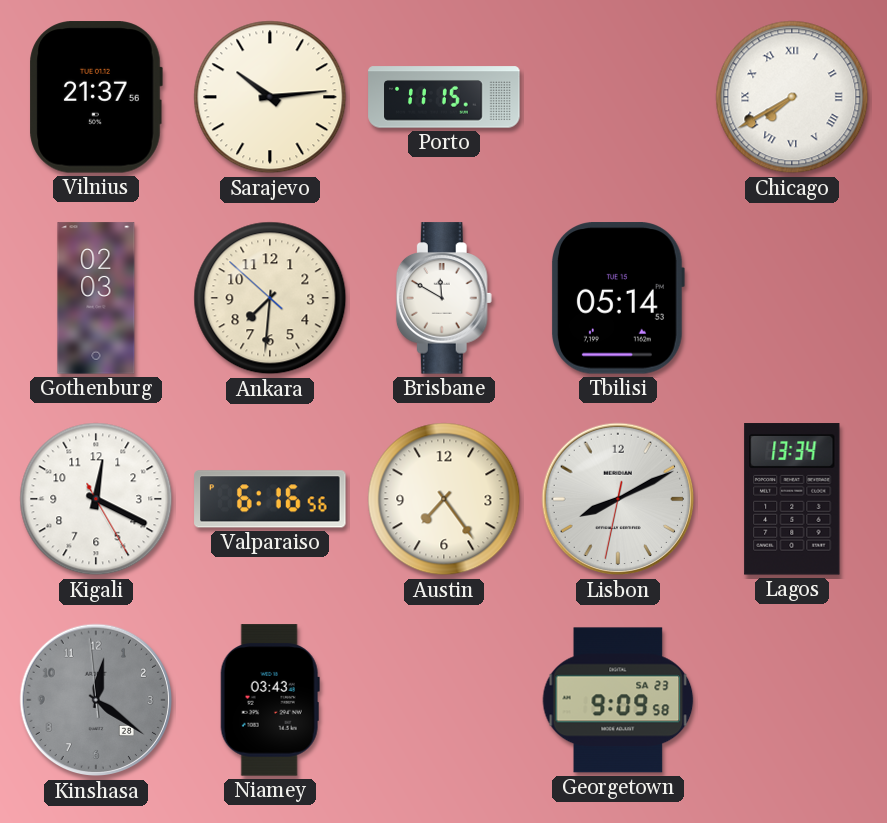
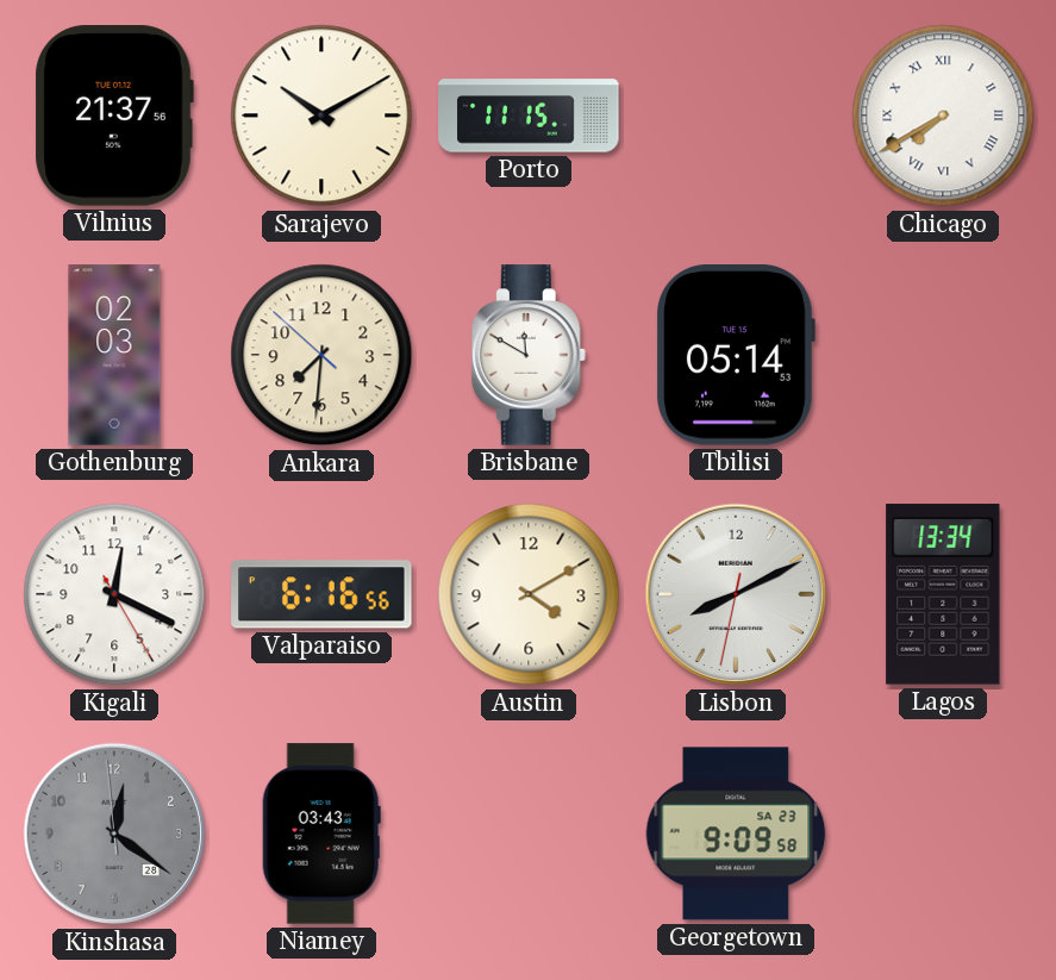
Sarajevo: 10:14 -> 10:10 (321, 116)
Austin: 7:24 -> 4:10 (529, 594)
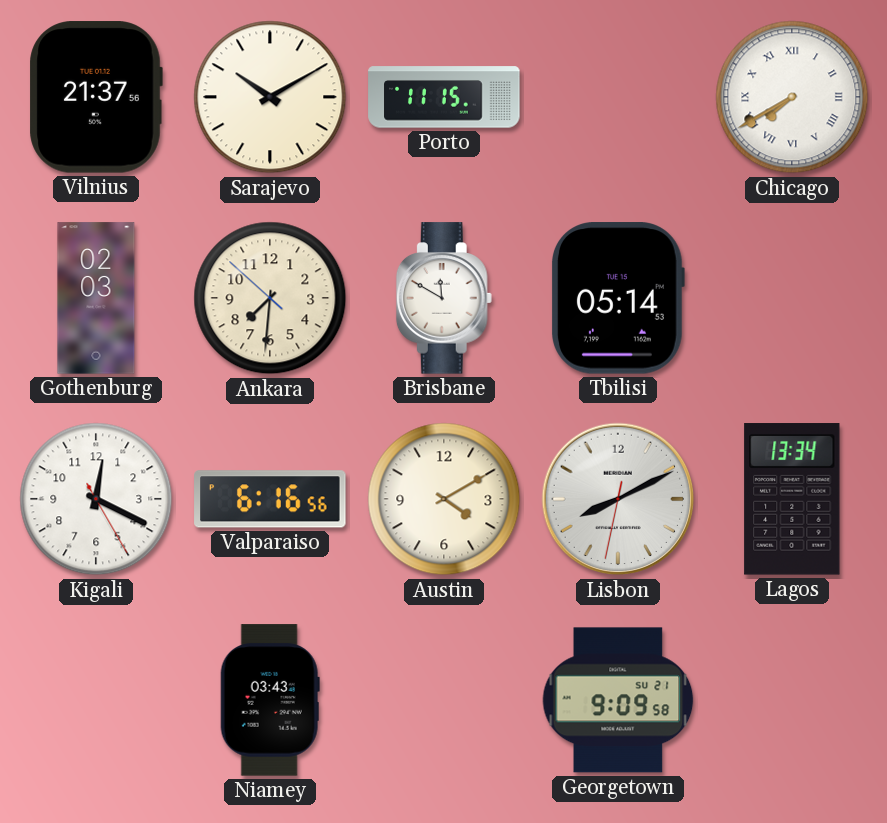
Kinshasa: 12:20 -> none (114, 834)
Georgetown date: SA 23 -> SU 21 (618, 700)
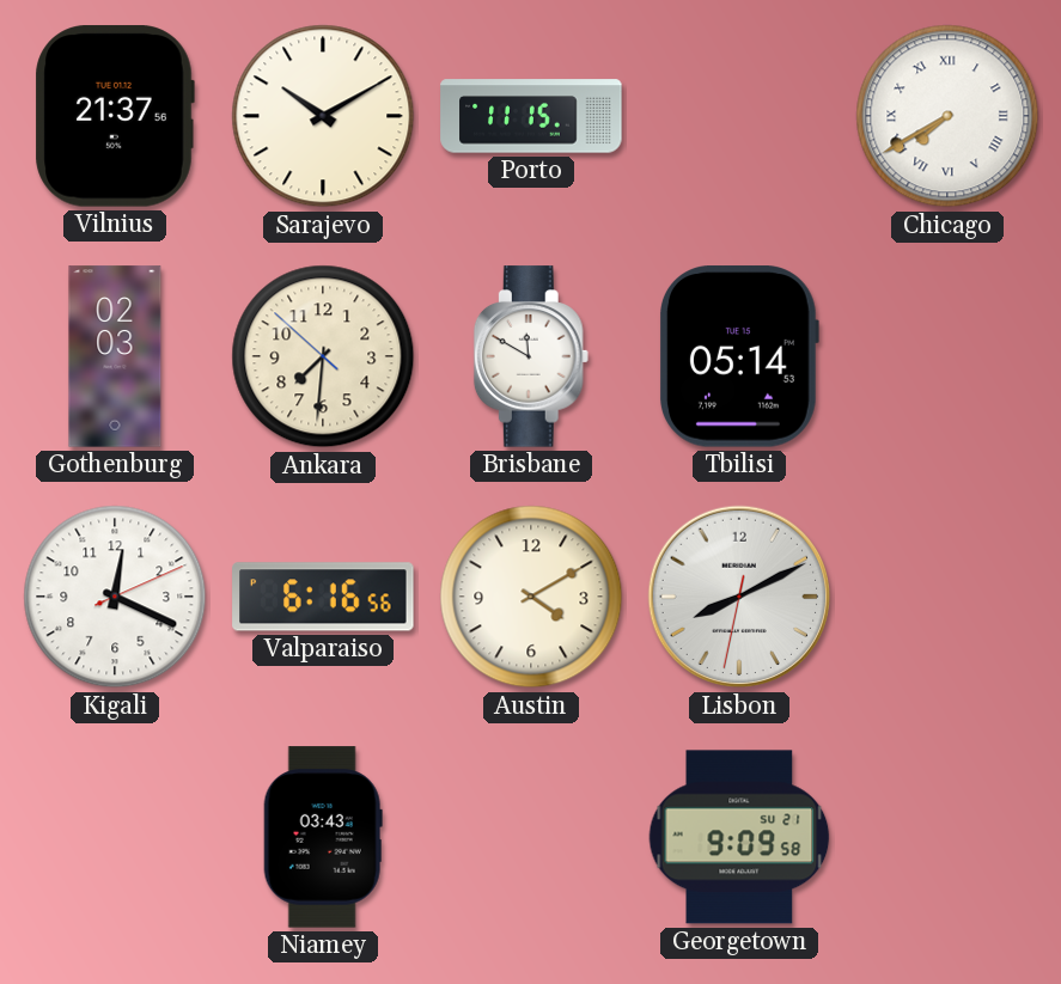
Kigali: 12:19:25 -> 12:19:11 (115, 597)
Lagos: 13:34 -> none (792, 499)
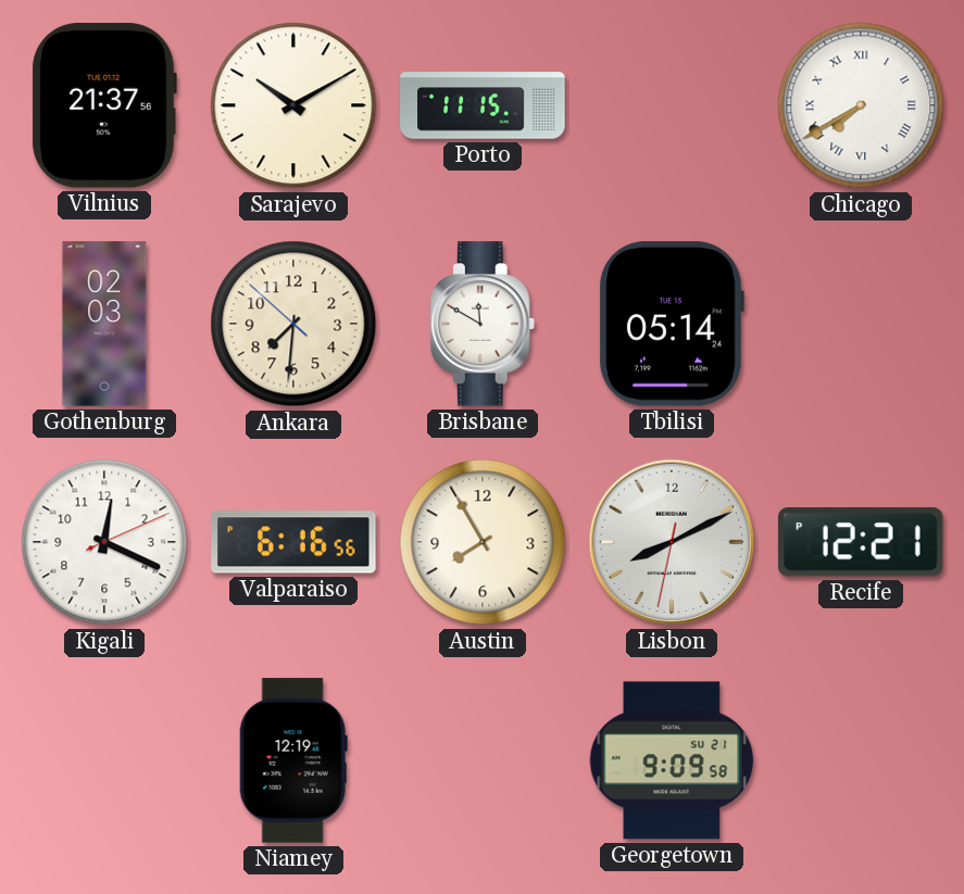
Tbilisi: 05:14:53 -> 05:14 (672, 324)
Austin: 4:10 -> 7:55 (483, 542)
Recife: none -> 12:21 (861, 542)
Niamey: 03:43 -> 12:19 (293, 760)
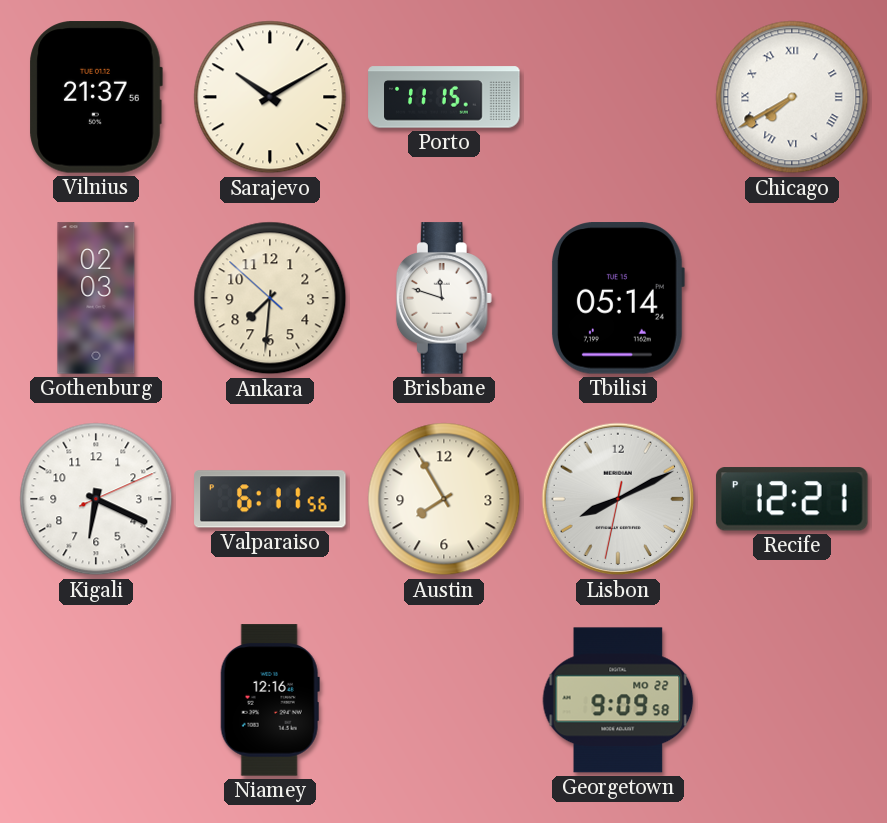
Brisbane: 11:50 -> 11:48 (444, 298)
Kigali: 12:19 -> 6:19 (96, 499)
Valparaiso: 6:16 -> 6:11 (270, 499)
Niamey: 12:19 -> 12:16 (270, 700)
Georgetown date: SU 21 -> MO 22 (618, 700)
